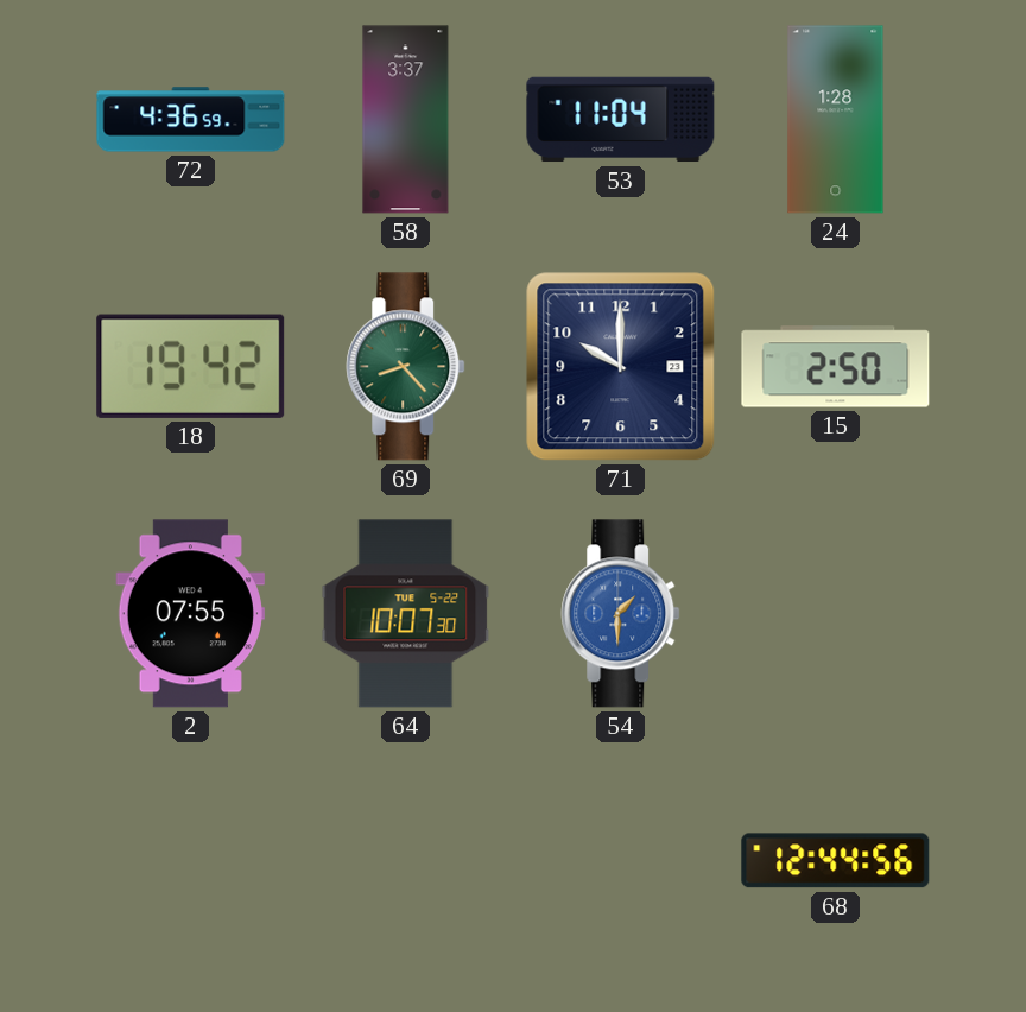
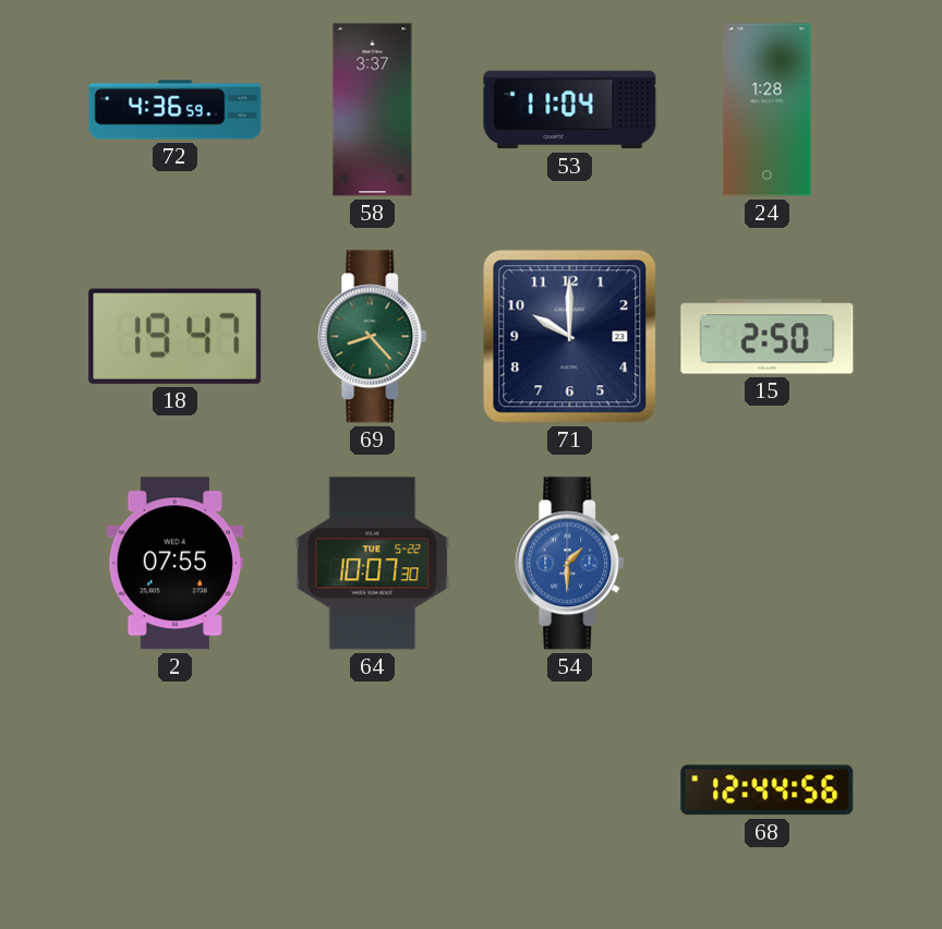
18: 19:42 -> 19:47 (176, 336)
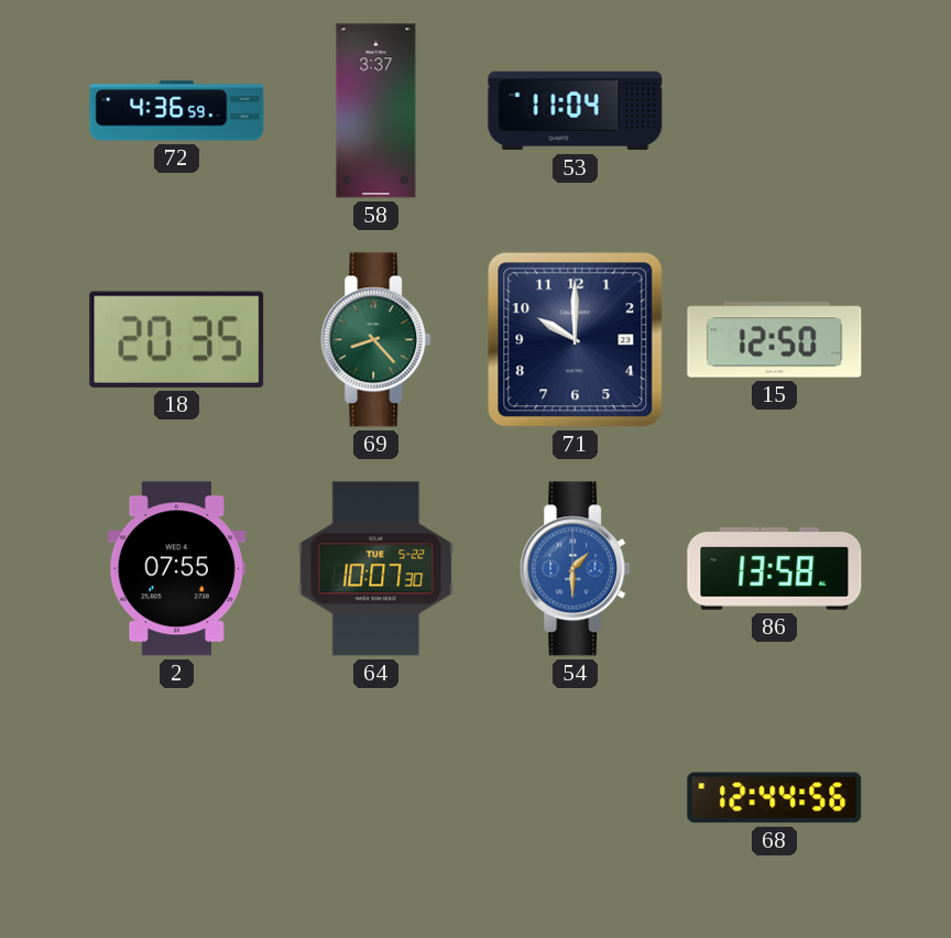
24: 1:28 -> none (768, 110)
18: 19:47 -> 20:35 (177, 339)
15: 2:50 -> 12:50 (775, 340)
86: none -> 13:58 (775, 569)
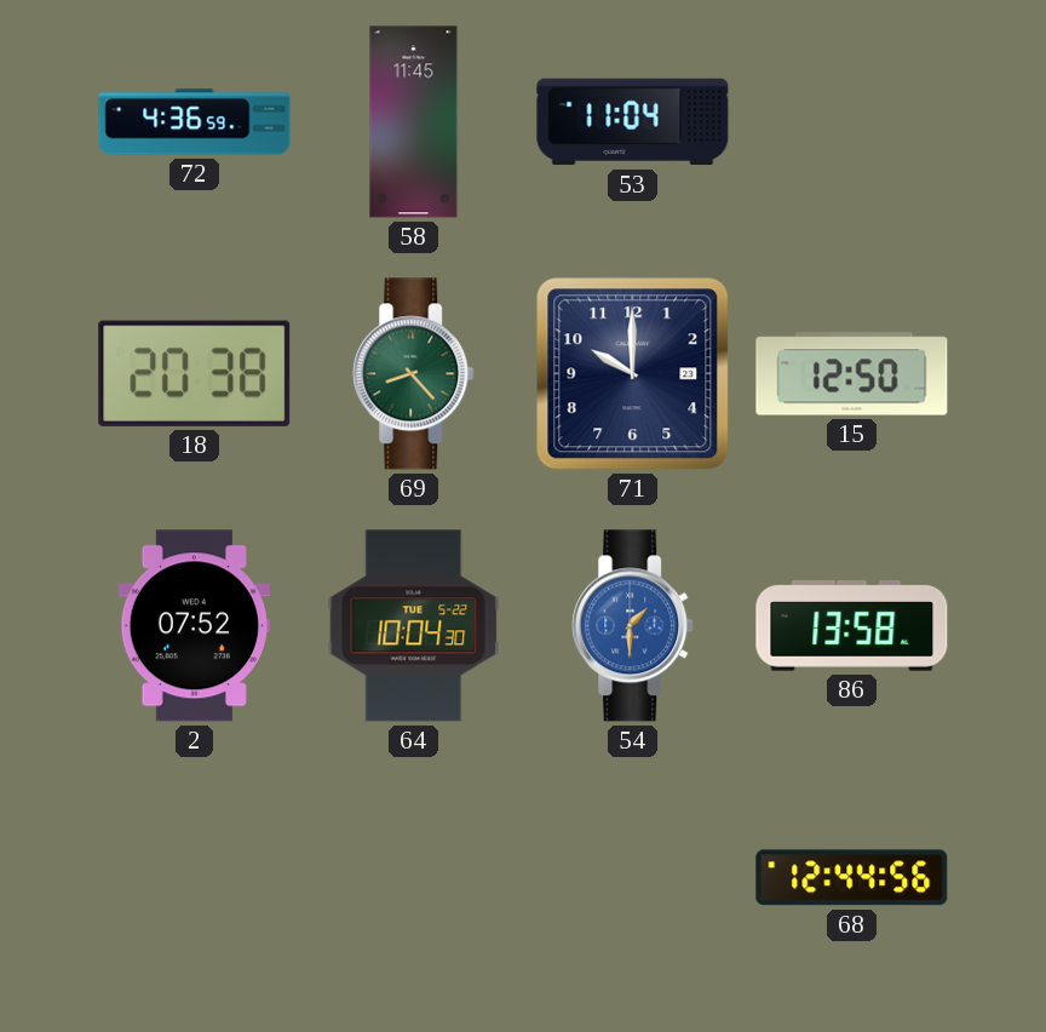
58: 3:37 -> 11:45 (414, 122)
18: 20:35 -> 20:38 (195, 373)
2: 07:55 -> 07:52 (194, 626)
64: 10:07 -> 10:04 (414, 626)
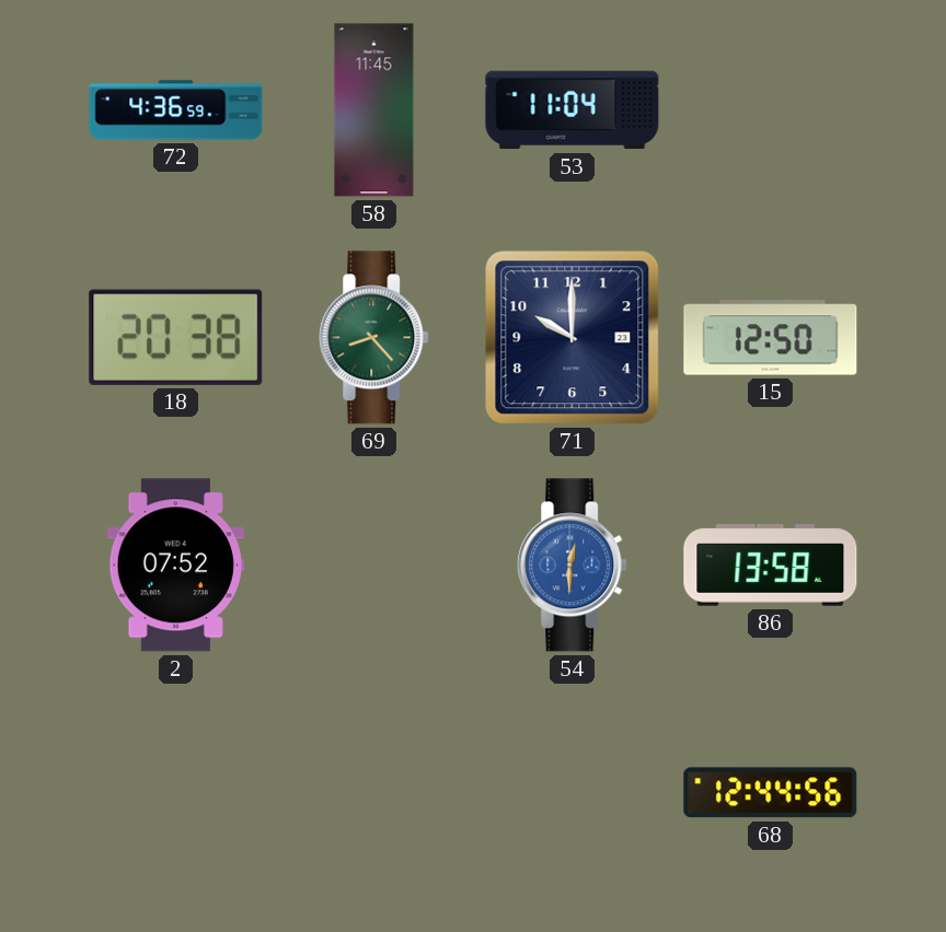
64: 10:04 -> none (414, 626)
54: 1:30 -> 12:30 (573, 566)
